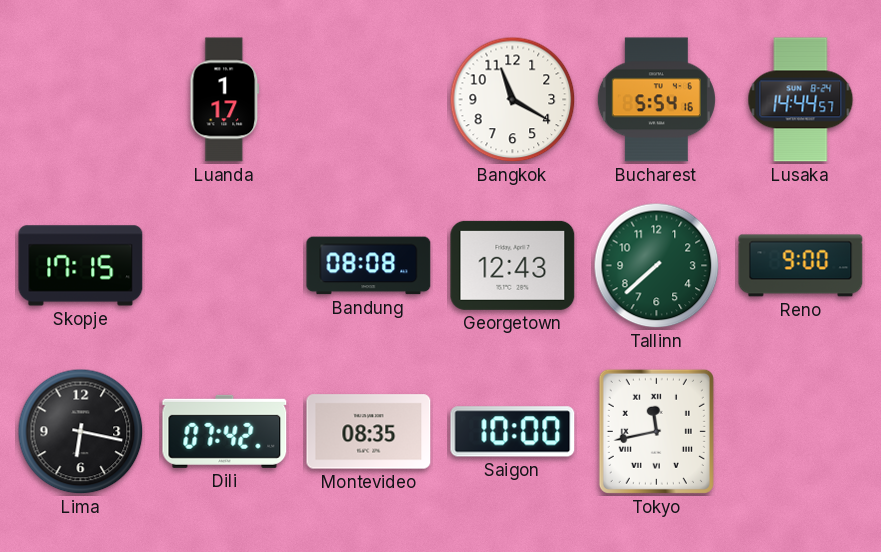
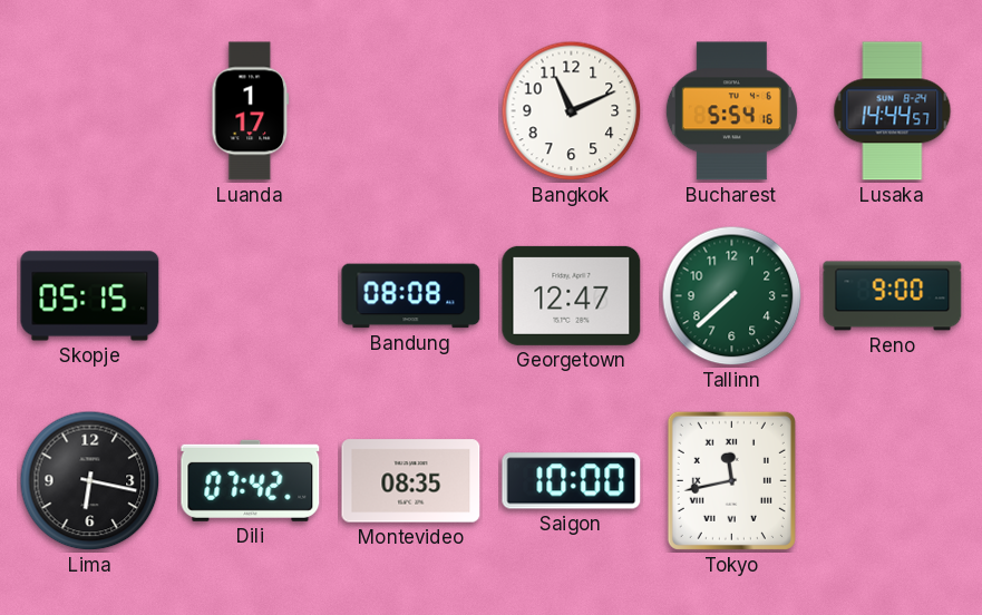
Bangkok: 11:20 -> 11:11 (572, 111)
Skopje: 17:15 -> 05:15 (90, 296)
Georgetown: 12:43 -> 12:47 (572, 295)
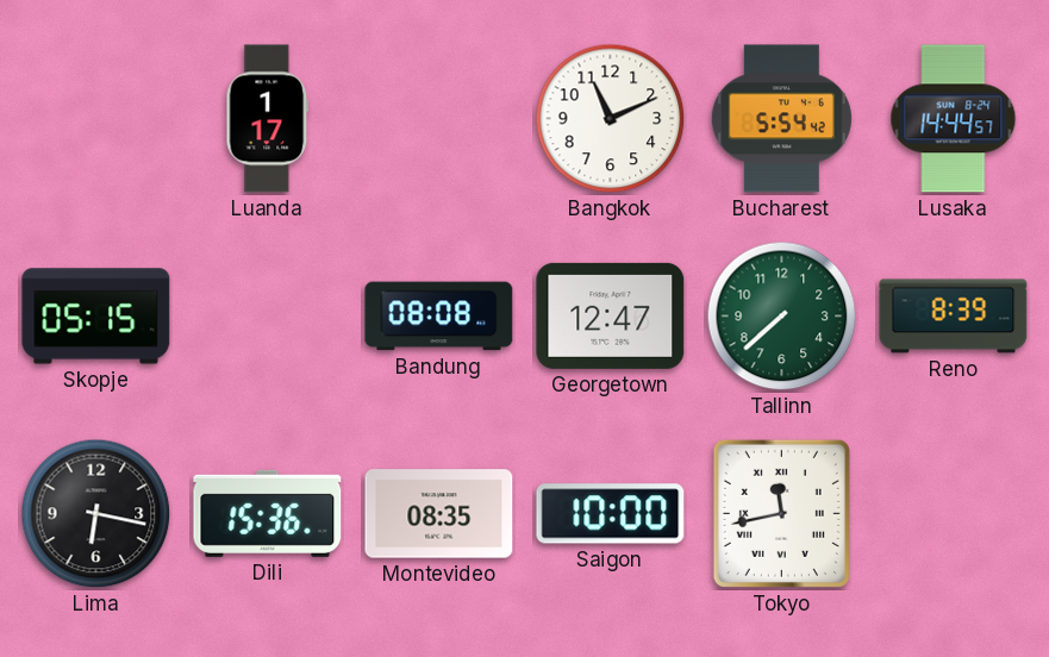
Bucharest: 5:54:16 -> 5:54:42 (781, 119)
Reno: 9:00 -> 8:39 (954, 317)
Dili: 07:42 -> 15:36 (268, 513)
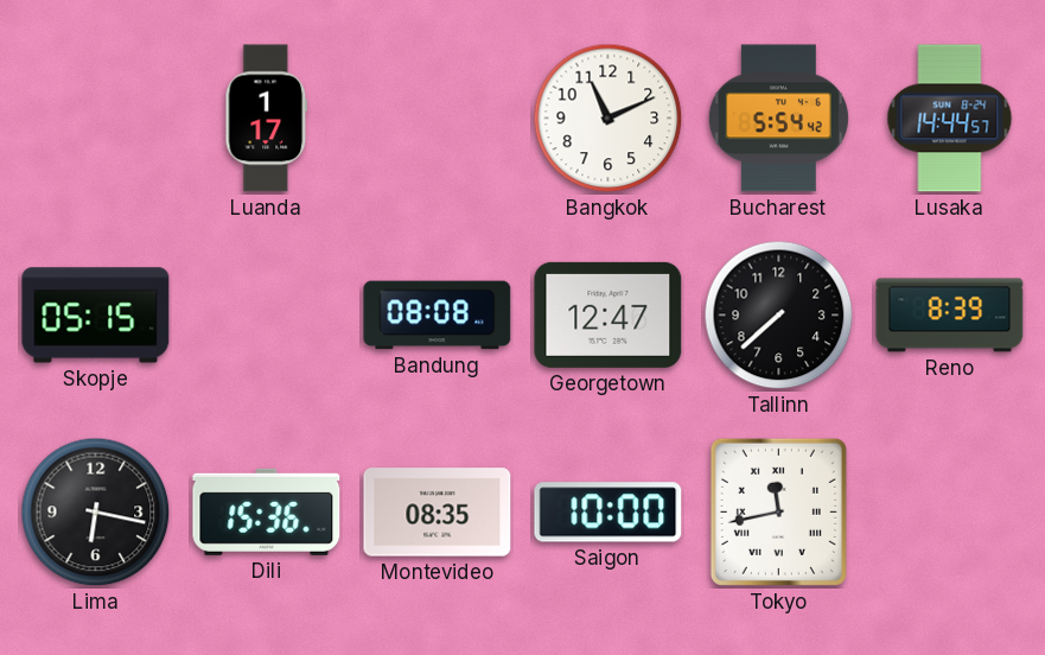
Tallinn dial: green -> black (779, 316)
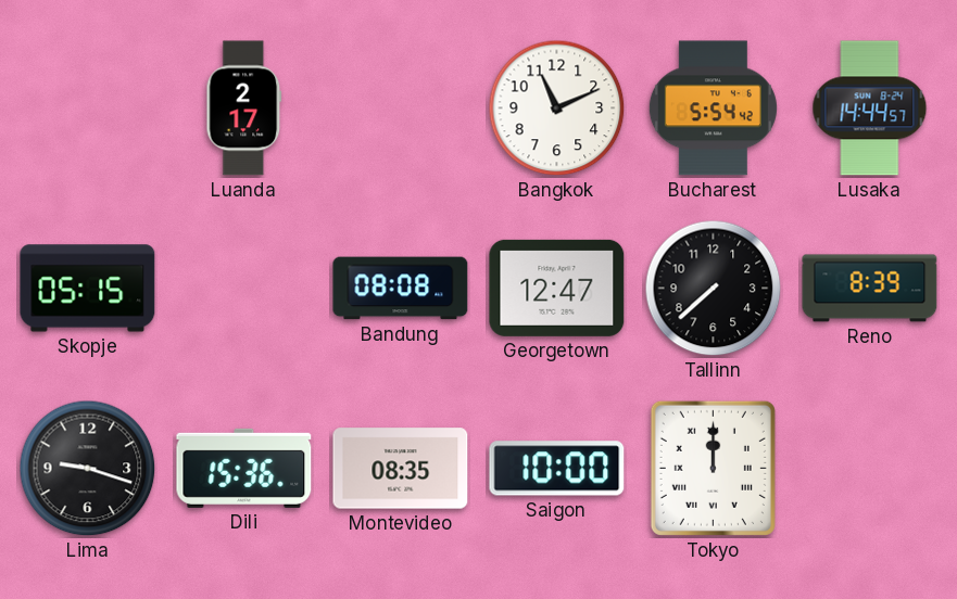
Luanda: 1:17 -> 2:17 (244, 109)
Lima: 6:17 -> 9:18 (88, 469)
Tokyo: 11:43 -> 12:00 (713, 468)
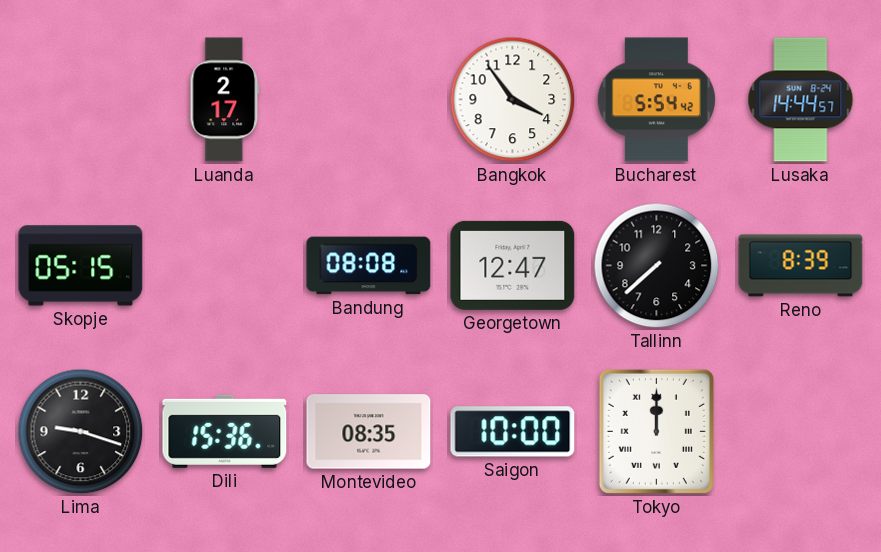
Bangkok: 11:11 -> 3:54 (513, 100)
